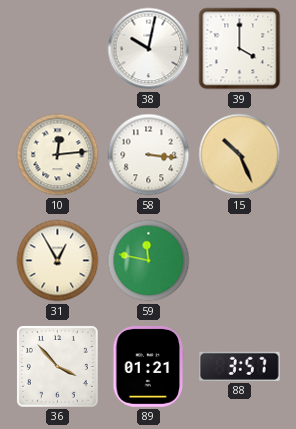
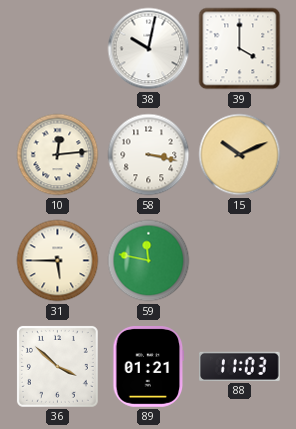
58: 3:16 -> 3:17 (149, 155)
15: 10:26 -> 10:11 (240, 155)
31: 12:55 -> 5:45 (58, 261)
36: 3:53 -> 3:52 (57, 366)
88: 3:57 -> 11:03 (240, 366)
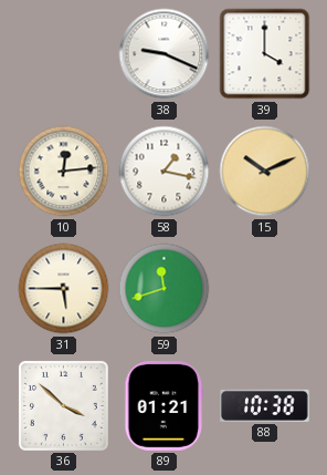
38: 10:02 -> 9:19 (165, 54)
58: 3:17 -> 1:17 (165, 172)
59: 11:47 -> 11:42 (165, 289)
88: 11:03 -> 10:38 (265, 405)
